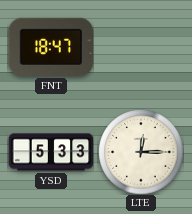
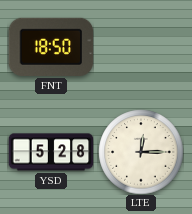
FNT: 18:47 -> 18:50 (51, 47)
YSD: 5:33 -> 5:28 (51, 152)
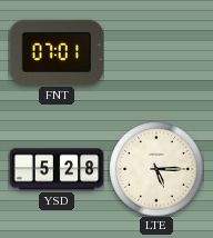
FNT: 18:50 -> 07:01 (57, 52)
LTE: 12:15 -> 5:15 (156, 169)
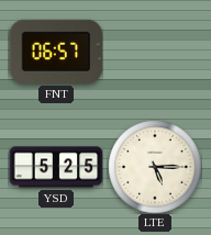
FNT: 07:01 -> 06:57 (56, 52)
YSD: 5:28 -> 5:25 (56, 167)
